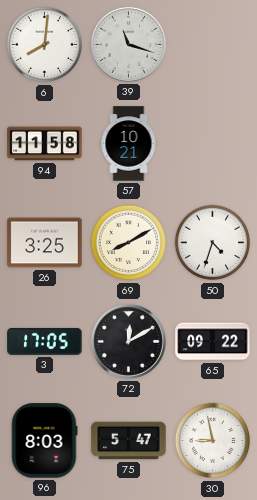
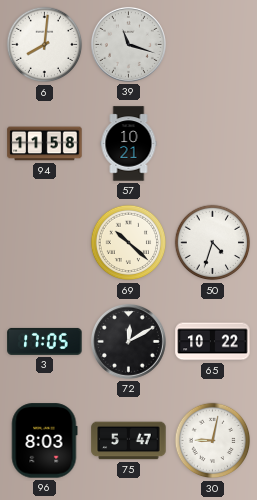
26: 3:25 -> none (45, 243)
69: 8:10 -> 10:22 (129, 243)
65: 09:22 -> 10:22 (213, 342)
30: 8:58 -> 9:02 (213, 441)
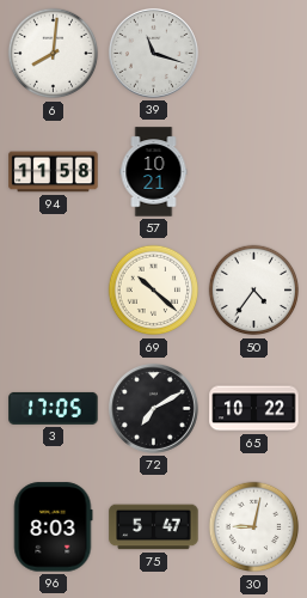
50: 4:33 -> 4:36 (254, 291)
72: 12:10 -> 7:10 (153, 408)
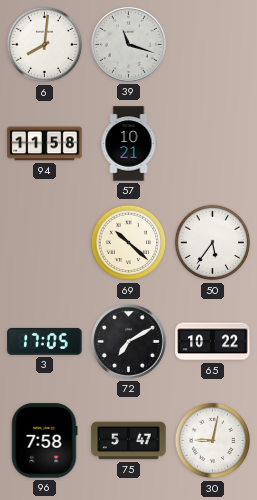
50: 4:36 -> 5:36 (213, 243)
96: 8:03 -> 7:58 (44, 441)
